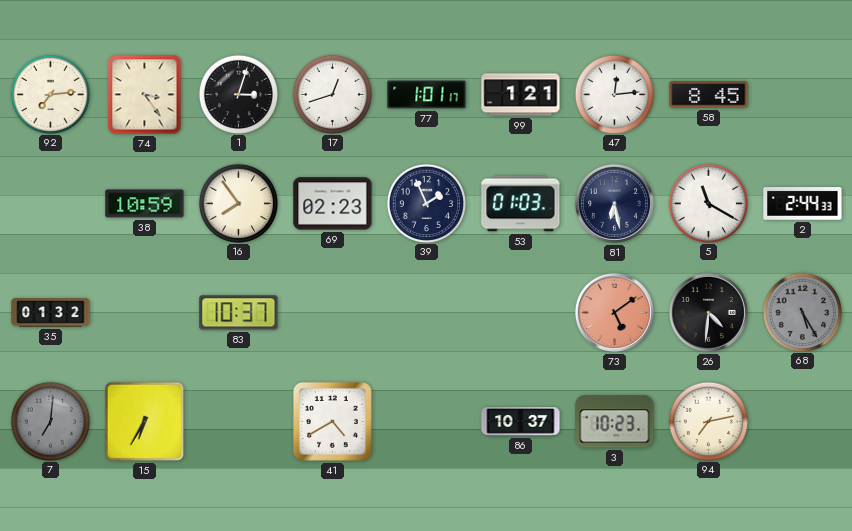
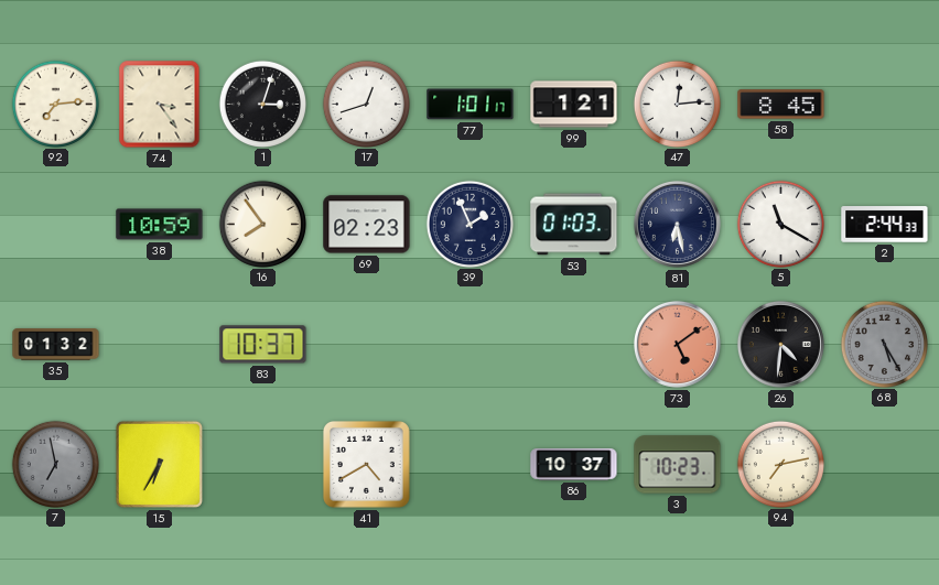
7: 7:01 -> 6:58 (55, 464)
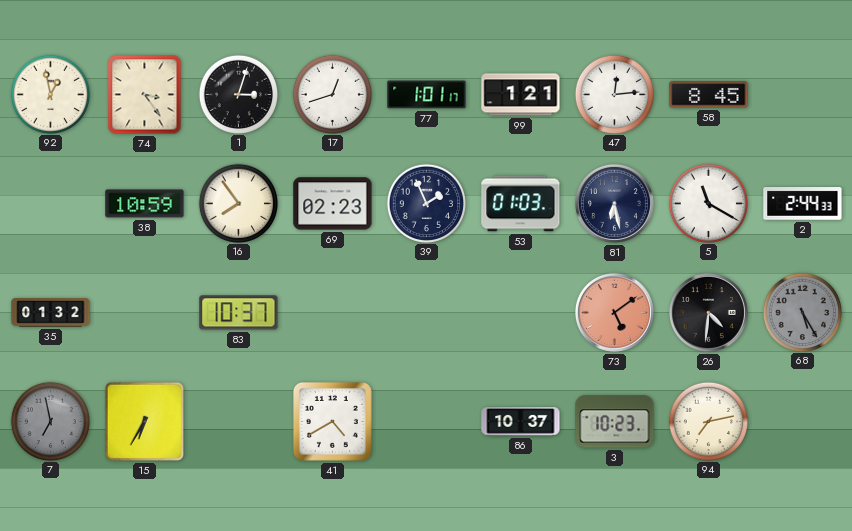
92: 7:14 -> 12:58 (50, 94)
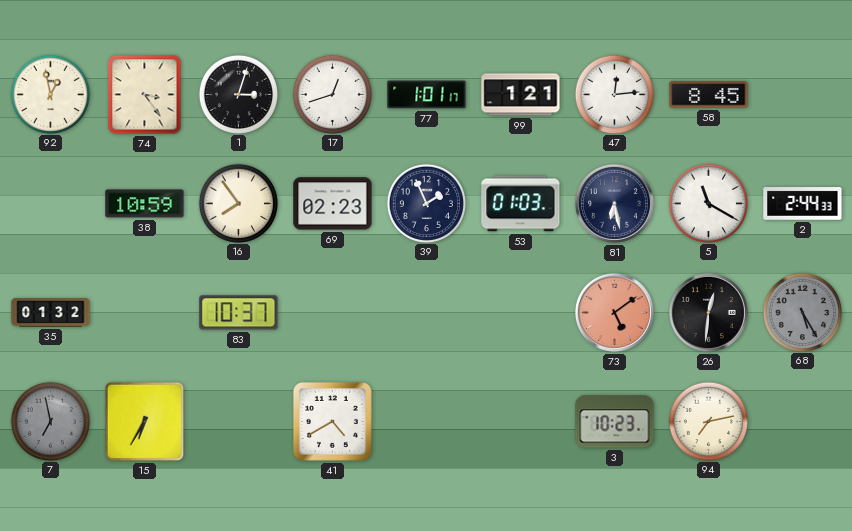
26: 4:31 -> 12:31 (708, 312)
86: 10:37 -> none (521, 422)
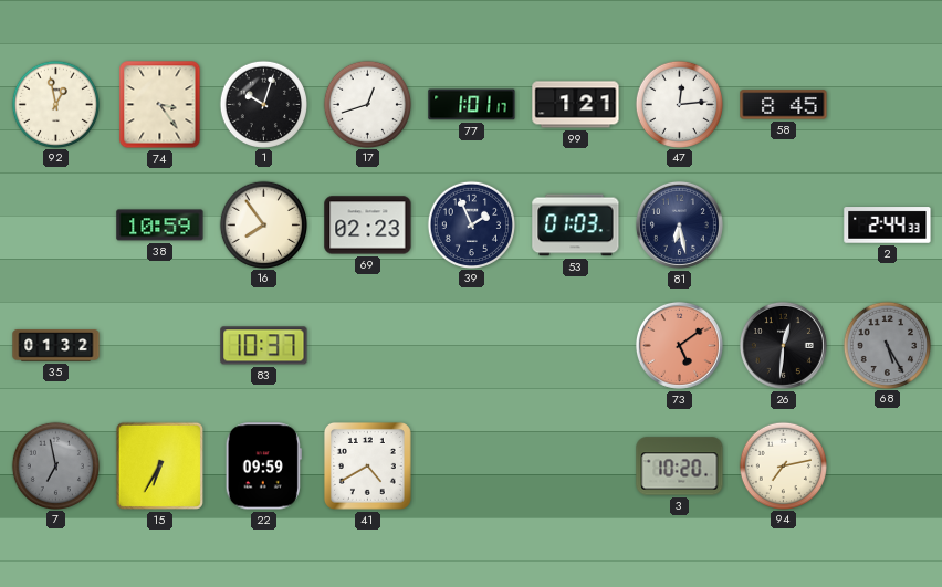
1: 3:03 -> 10:03 (263, 104)
5: 11:20 -> none (708, 203)
22: none -> 09:59 (263, 467)
3: 10:23 -> 10:20 (680, 467)
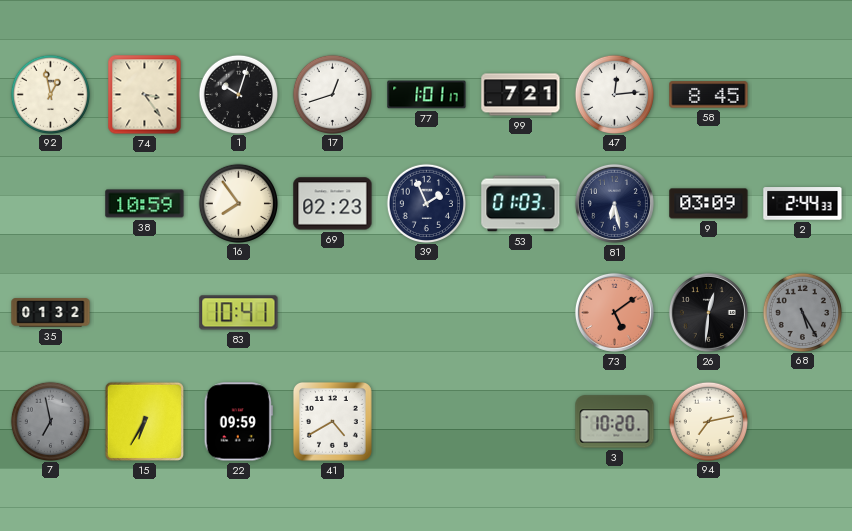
99: 1:21 -> 7:21 (521, 95)
9: none -> 03:09 (709, 204)
83: 10:37 -> 10:41 (239, 313)
